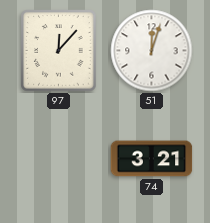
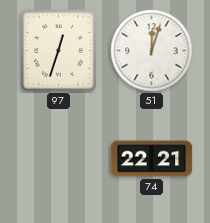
97: 12:07 -> 12:33 (59, 51)
74: 3:21 -> 22:21 (152, 159)
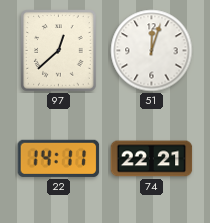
97: 12:33 -> 12:38 (59, 51)
22: none -> 14:11 (59, 158)
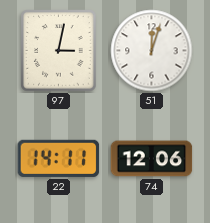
97: 12:38 -> 3:02 (59, 51)
74: 22:21 -> 12:06 (152, 159)
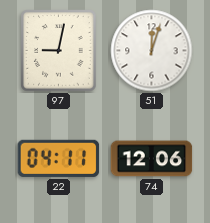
97: 3:02 -> 9:02 (59, 51)
22: 14:11 -> 04:11 (59, 158)
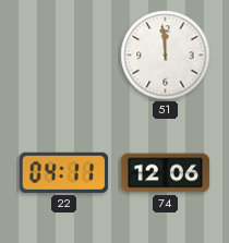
97: 9:02 -> none (59, 51)
51: 12:03 -> 11:59 (166, 56)
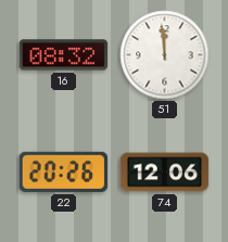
16: none -> 08:32 (64, 55)
22: 04:11 -> 20:26 (64, 171)
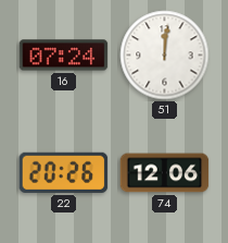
16: 08:32 -> 07:24 (64, 56)
51: 11:59 -> 12:01 (165, 56)
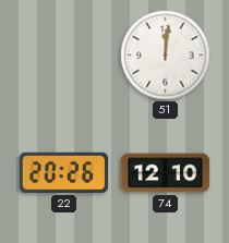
16: 07:24 -> none (64, 56)
74: 12:06 -> 12:10 (166, 173)
